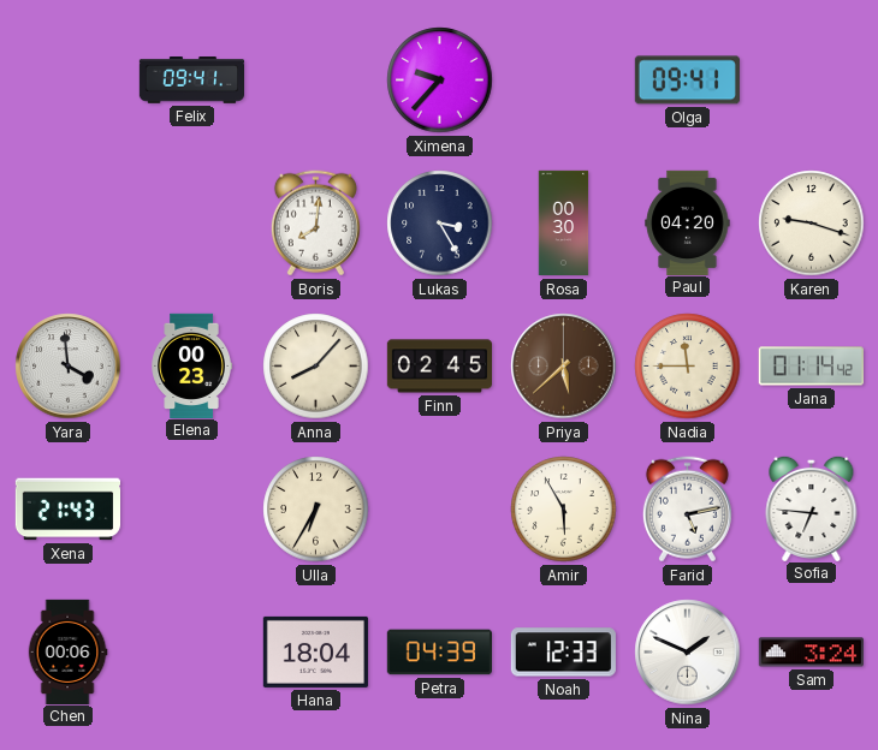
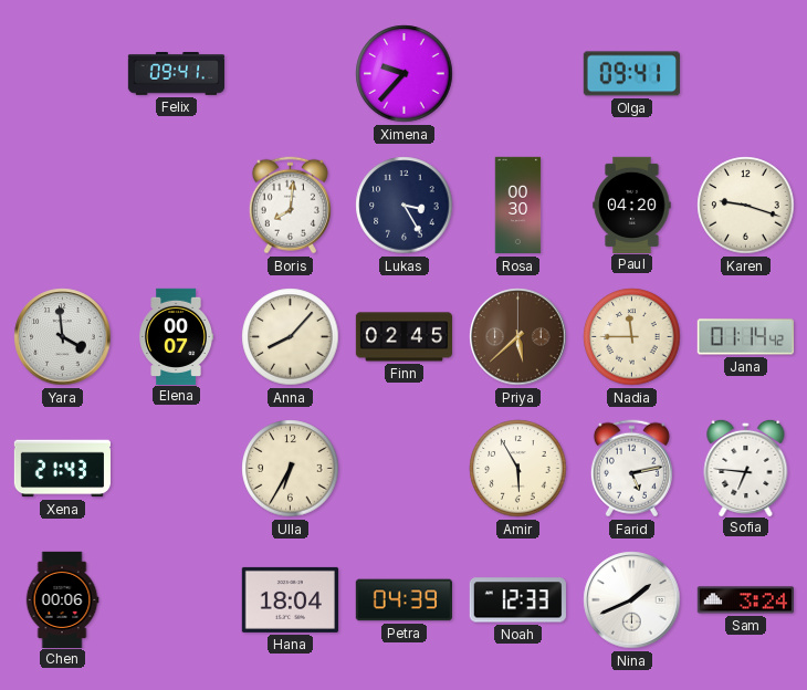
Elena: 00:23 -> 00:07 (176, 336)
Nina: 1:49 -> 1:41 (632, 600)
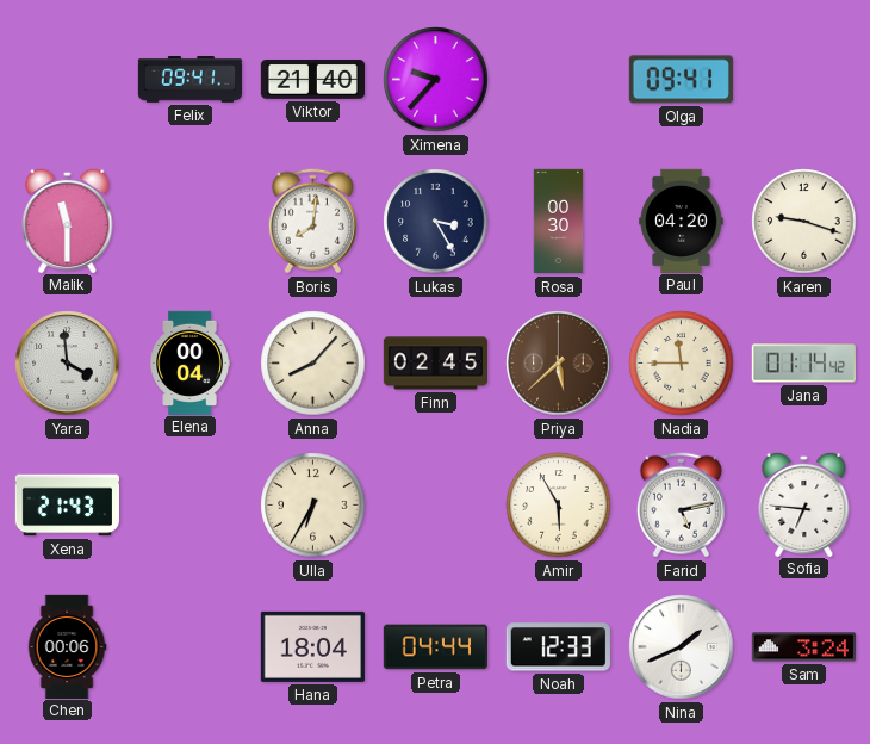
Viktor: none -> 21:40 (312, 80)
Malik: none -> 11:30 (68, 219)
Elena: 00:07 -> 00:04 (189, 362)
Petra: 04:39 -> 04:44 (435, 647)
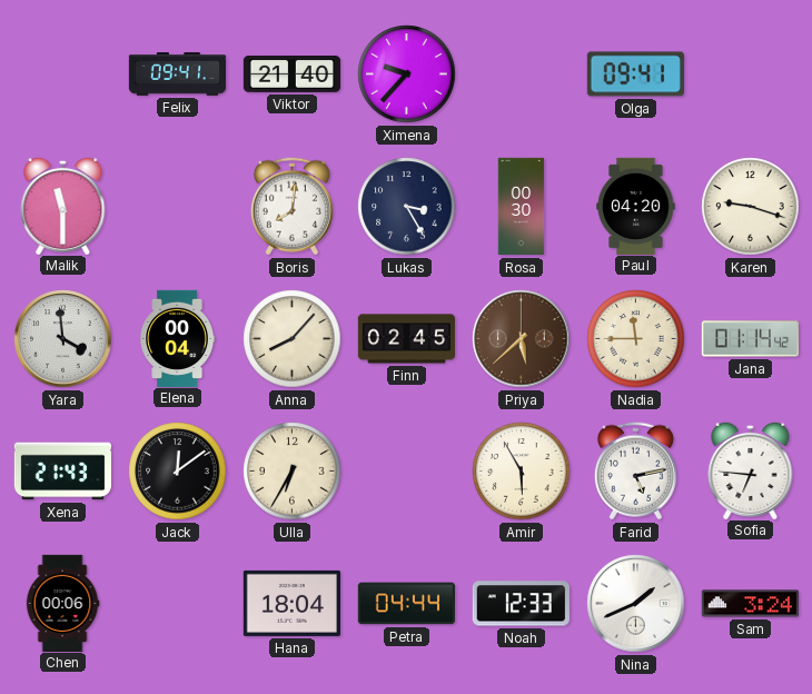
Jack: none -> 12:09 (178, 472)
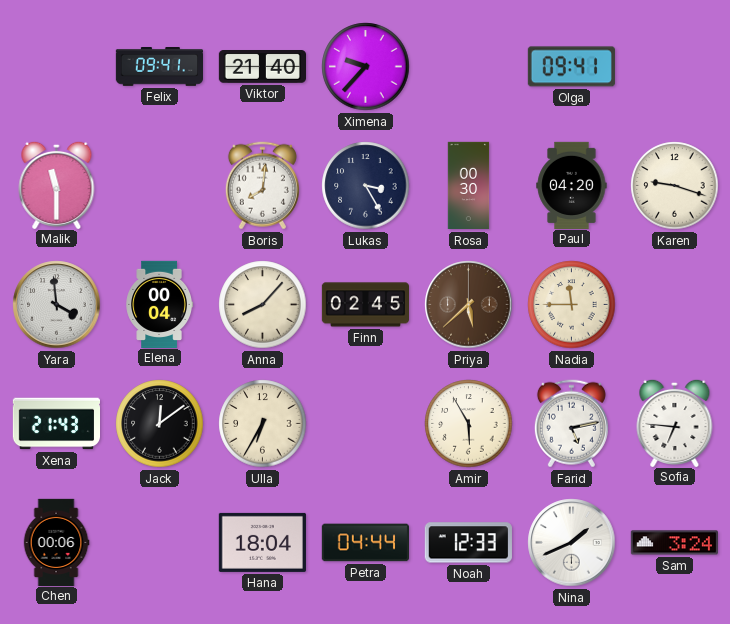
Jana: 01:14 -> none (750, 339)
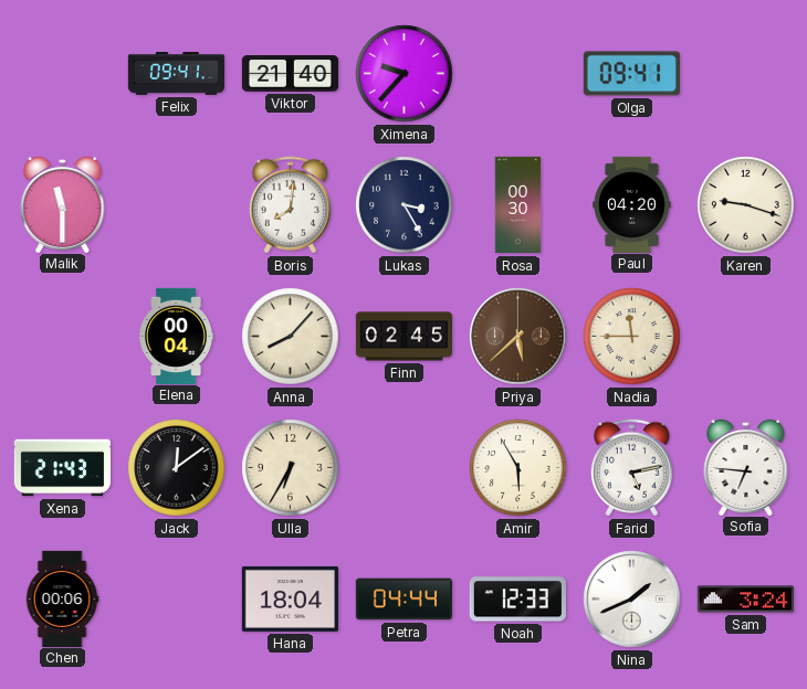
Yara: 3:59 -> none (57, 305)
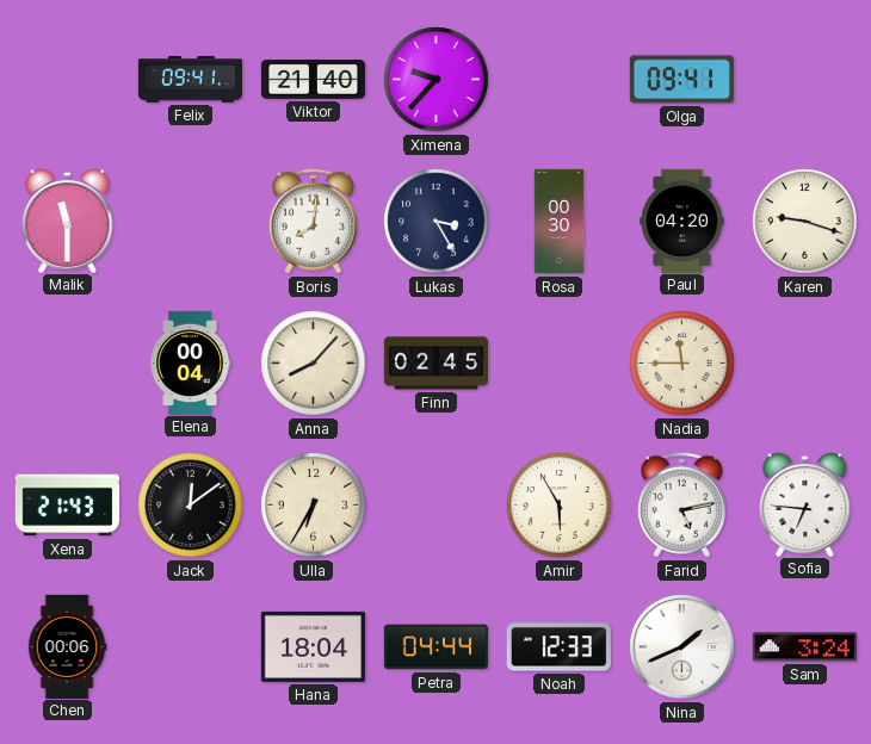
Priya: 5:38 -> none (518, 337)
